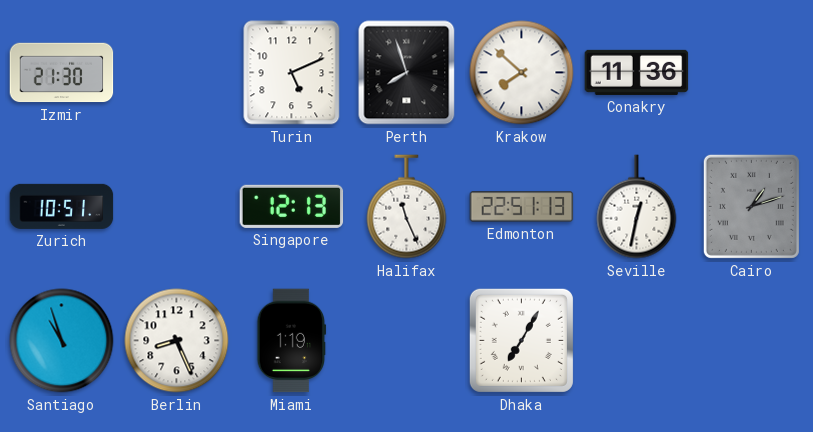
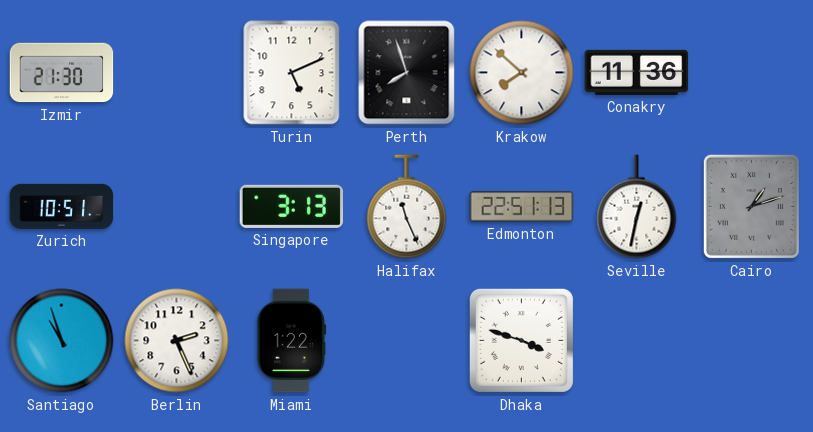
Singapore: 12:13 -> 3:13 (292, 206)
Berlin: 8:26 -> 2:26 (177, 341)
Miami: 1:19 -> 1:22 (292, 341)
Dhaka: 7:05 -> 3:48 (521, 340)
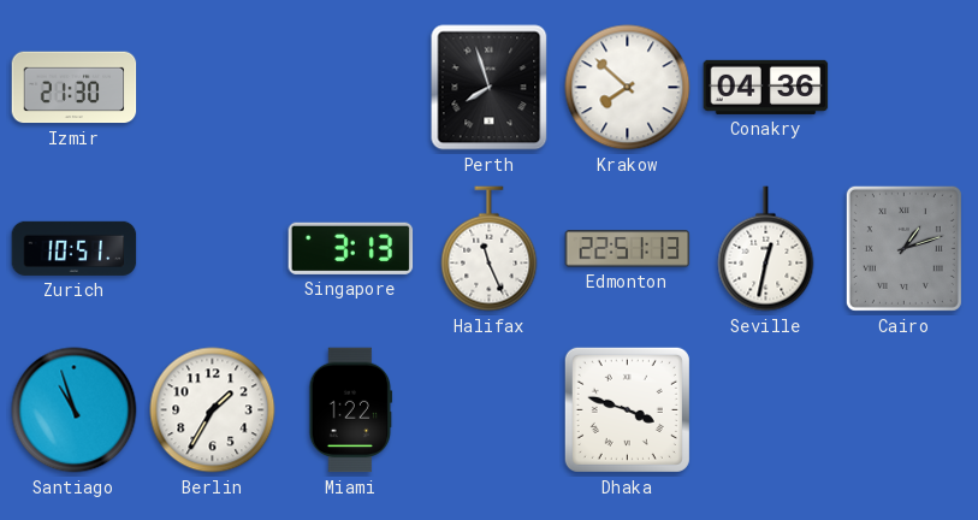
Turin: 5:11 -> none (292, 73)
Conakry: 11:36 -> 04:36 (766, 87)
Berlin: 2:26 -> 1:35 (213, 410)
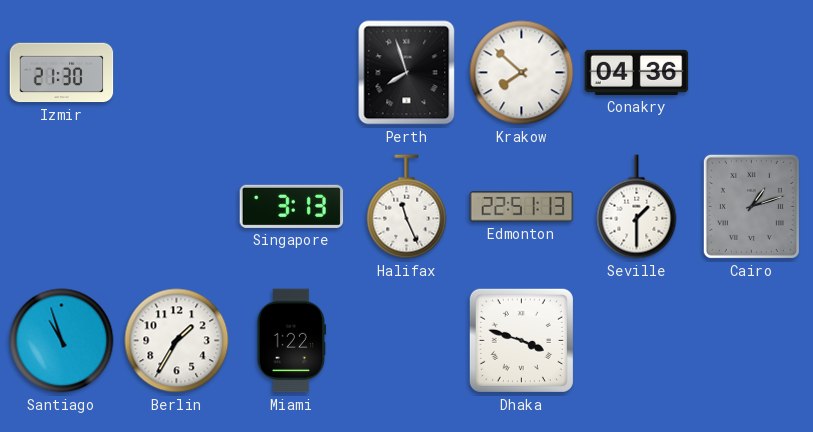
Zurich: 10:51 -> none (75, 248)
Seville: 12:32 -> 1:30 (637, 207)
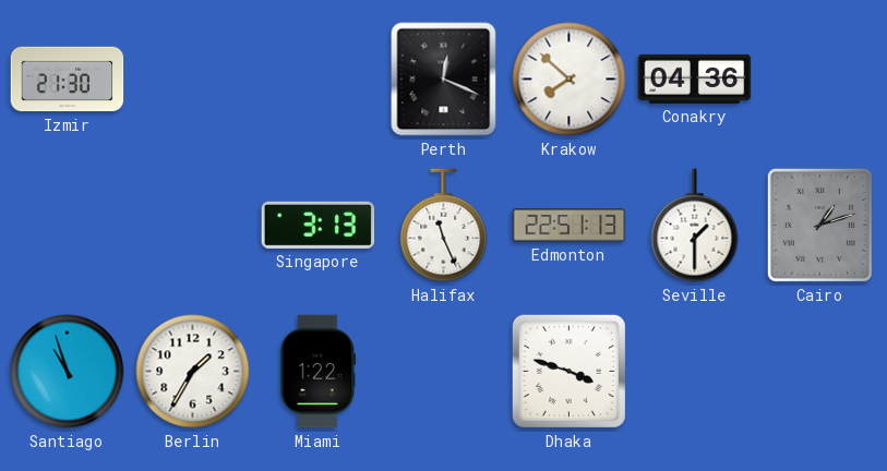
Perth: 7:57 -> 12:19 (444, 80)
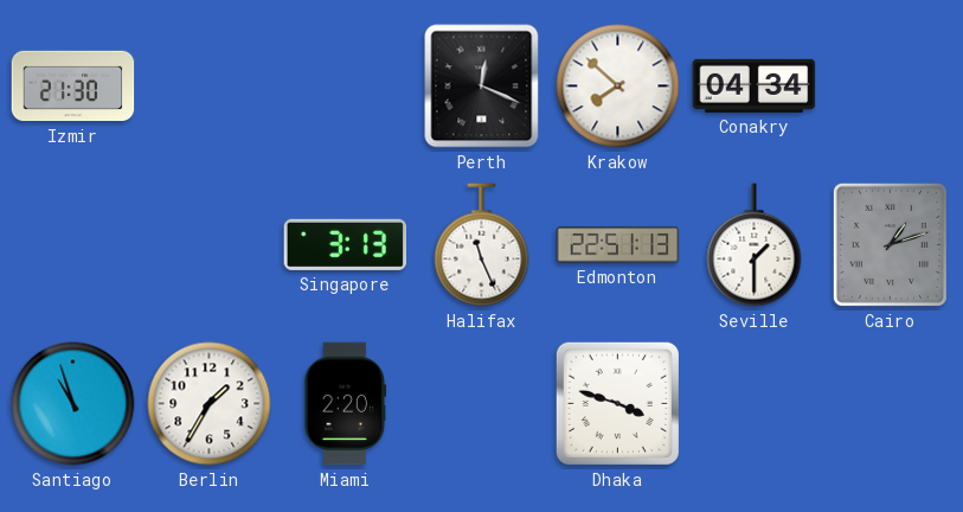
Conakry: 04:36 -> 04:34 (755, 85)
Miami: 1:22 -> 2:20 (346, 404)
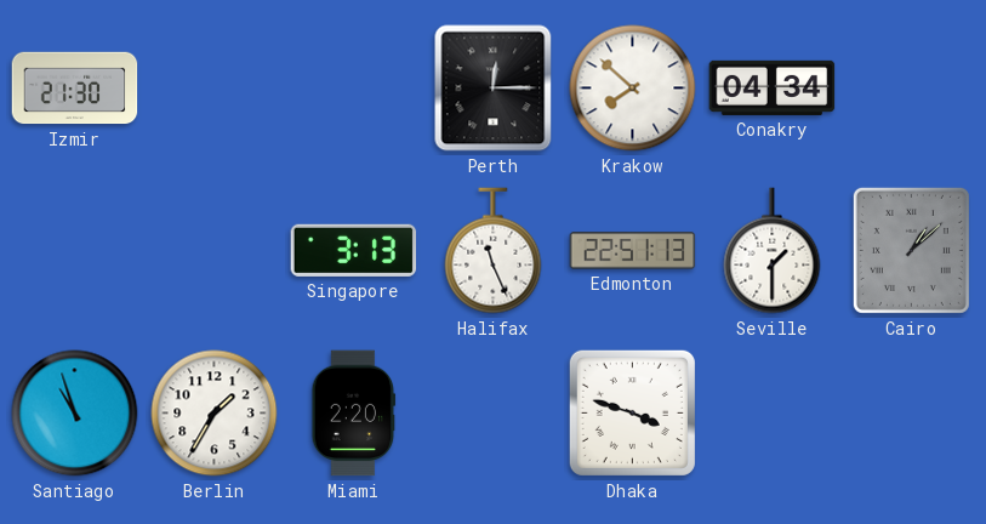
Perth: 12:19 -> 12:15 (494, 89)
Cairo: 1:12 -> 1:08 (911, 250)
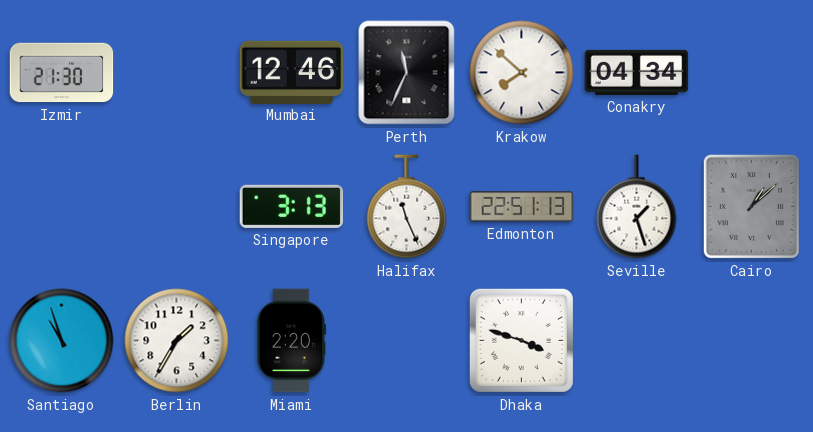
Mumbai: none -> 12:46 (292, 72)
Perth: 12:15 -> 11:34 (407, 73)
Seville: 1:30 -> 1:27 (637, 207)
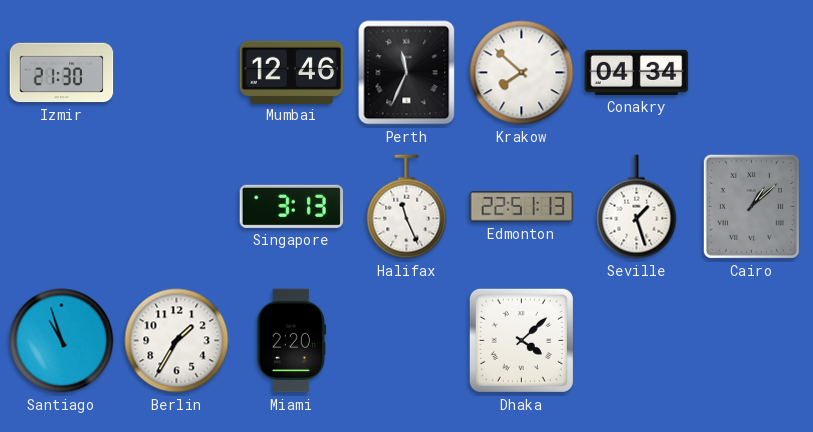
Dhaka: 3:48 -> 4:08 (521, 340)
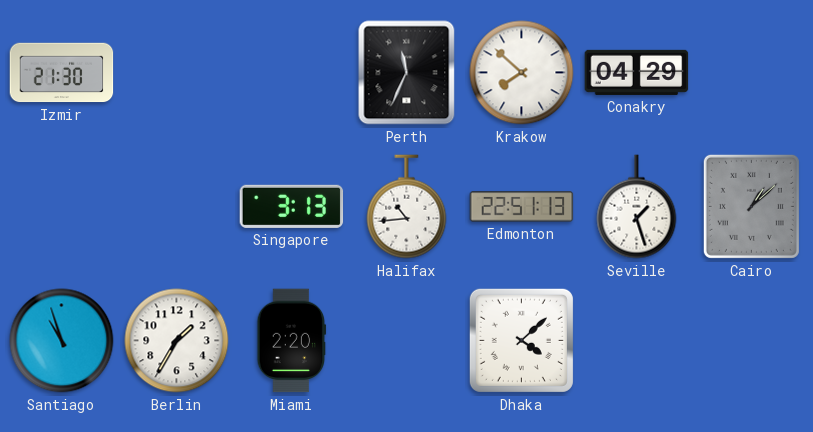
Mumbai: 12:46 -> none (292, 72)
Conakry: 04:34 -> 04:29 (637, 72)
Halifax: 11:26 -> 10:44 (407, 207)
